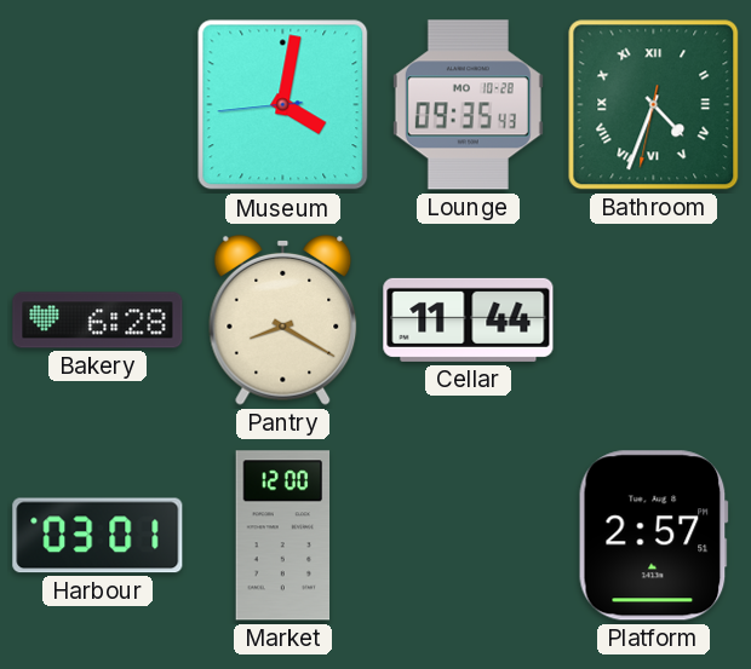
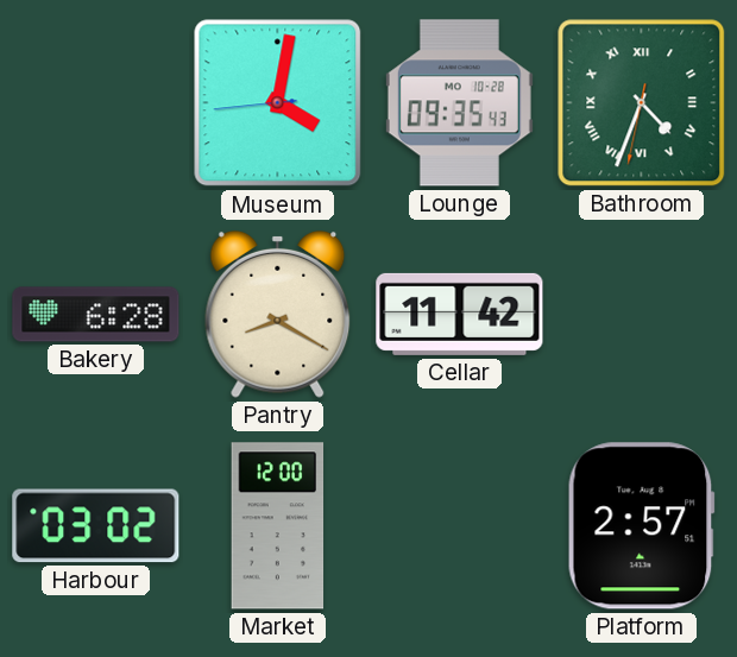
Cellar: 11:44 -> 11:42 (460, 314)
Harbour: 03:01 -> 03:02 (96, 526)
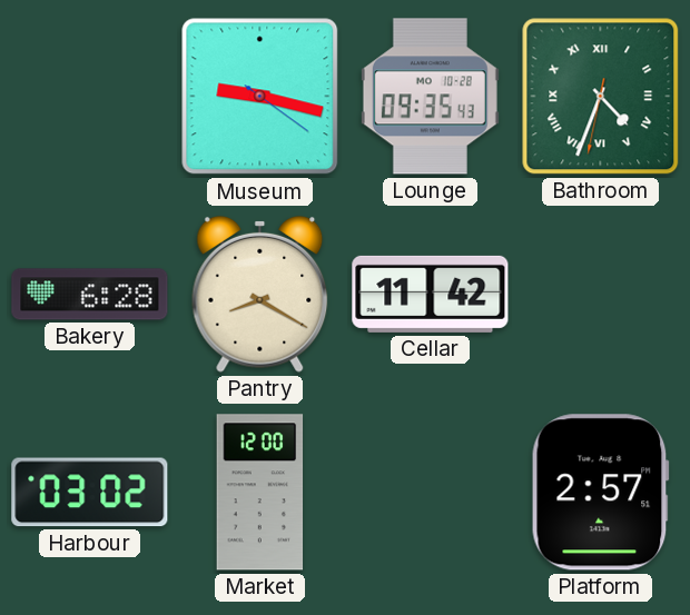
Museum: 4:01 -> 9:17 (260, 97)
